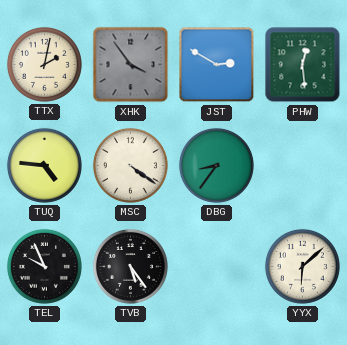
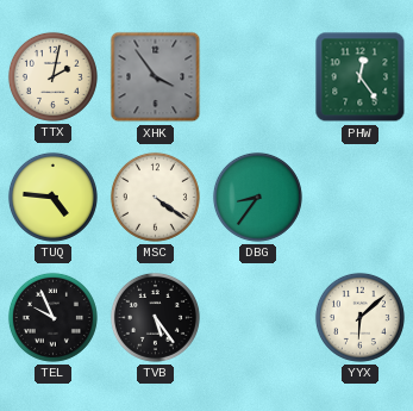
JST: 2:50 -> none (217, 65)
PHW: 12:29 -> 12:24 (361, 77)
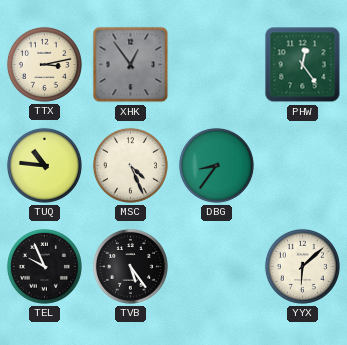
TTX: 2:02 -> 3:13 (44, 64)
XHK: 3:54 -> 12:54 (131, 65)
TUQ: 4:46 -> 10:46 (44, 165)
MSC: 4:21 -> 4:26 (130, 165)
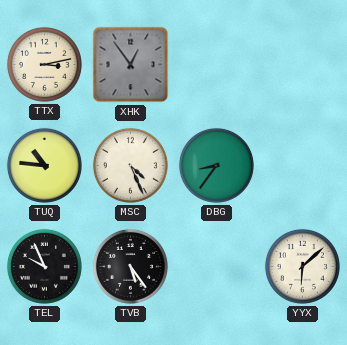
PHW: 12:24 -> none (303, 65)
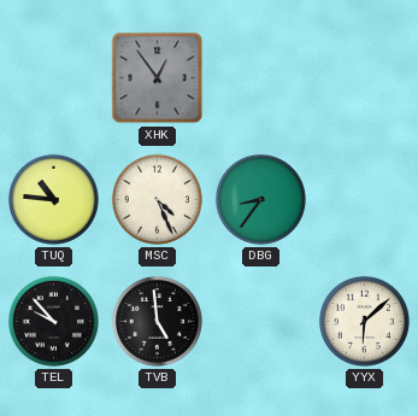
TTX: 3:13 -> none (44, 64)
TEL: 9:56 -> 9:53 (53, 321)
TVB: 5:24 -> 4:59 (157, 321)
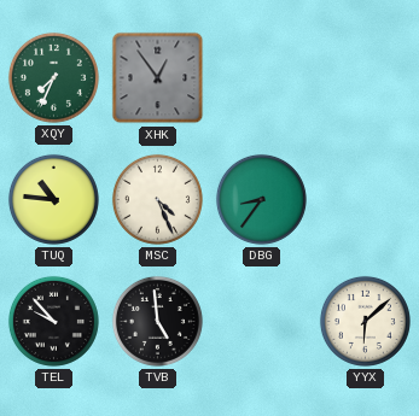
XQY: none -> 7:34 (53, 77)
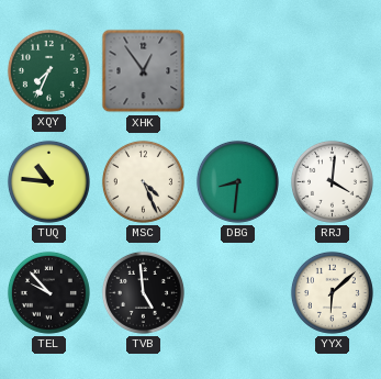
DBG: 8:36 -> 8:31 (237, 181)
RRJ: none -> 4:01 (332, 181)
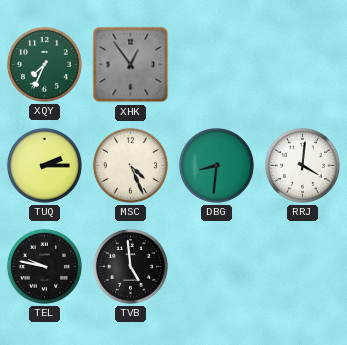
TUQ: 10:46 -> 2:15 (44, 165)
TEL: 9:53 -> 9:47 (44, 266)
YYX: 6:08 -> none (332, 292)
